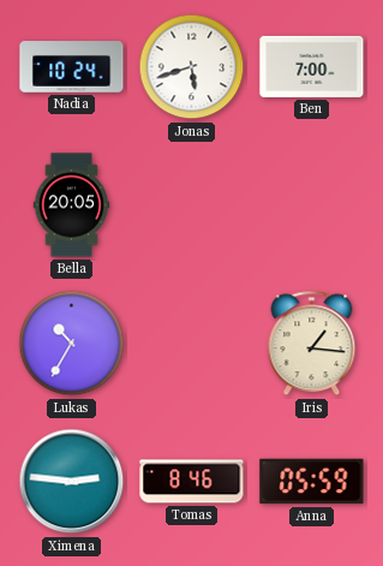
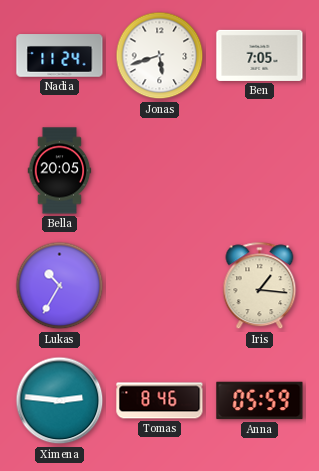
Nadia: 10:24 -> 11:24 (60, 56)
Ben: 7:00 -> 7:05 (260, 55)
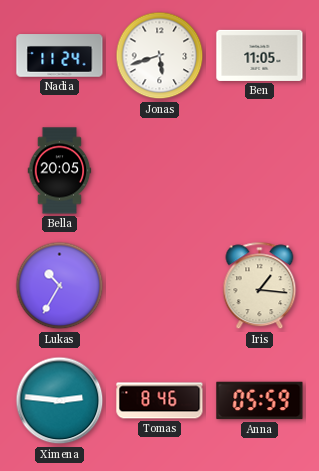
Ben: 7:05 -> 11:05 (260, 55)
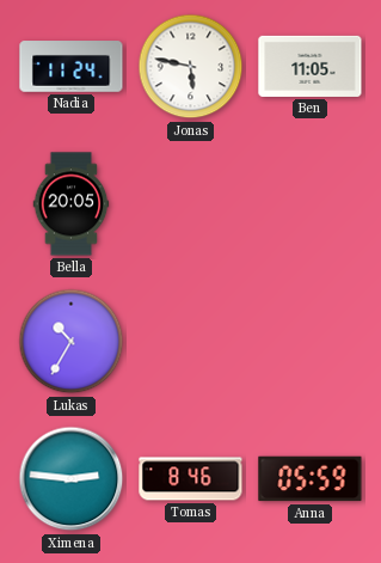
Jonas: 5:42 -> 5:47 (191, 67)
Iris: 1:16 -> none (260, 286)
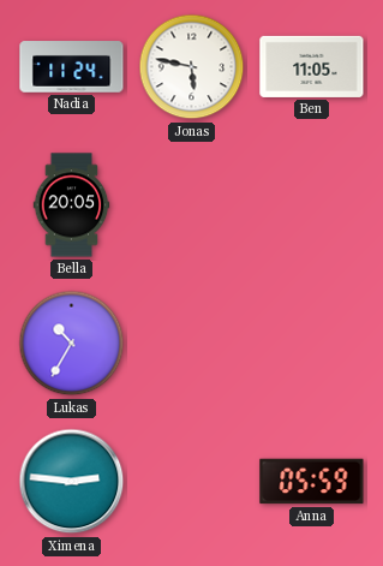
Tomas: 8:46 -> none (191, 479)
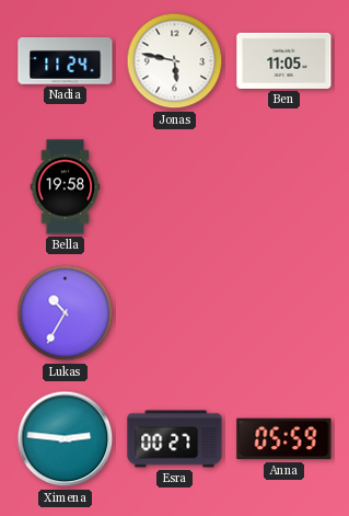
Bella: 20:05 -> 19:58 (66, 187)
Esra: none -> 00:27 (175, 439)
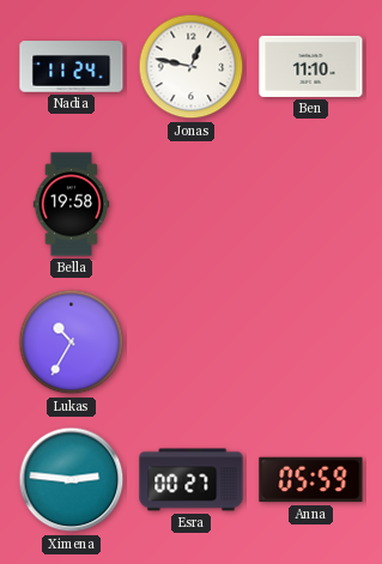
Jonas: 5:47 -> 12:47 (192, 67)
Ben: 11:05 -> 11:10 (311, 66)
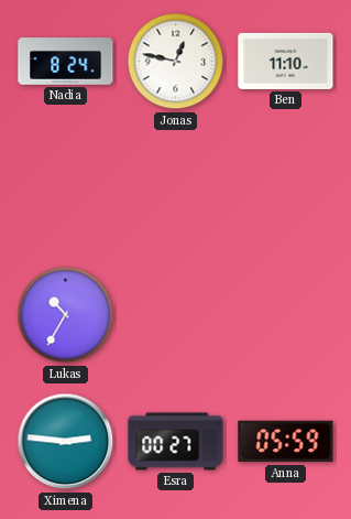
Nadia: 11:24 -> 8:24 (66, 62)
Bella: 19:58 -> none (72, 205)
